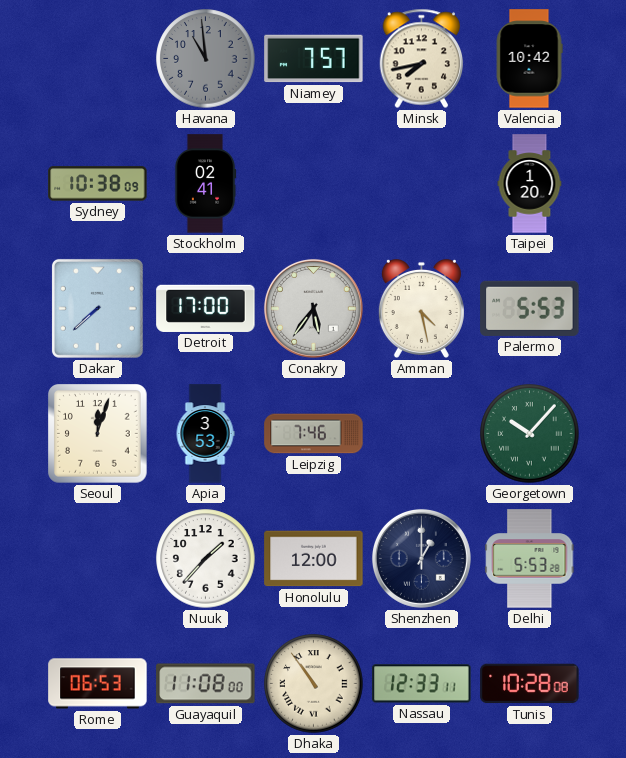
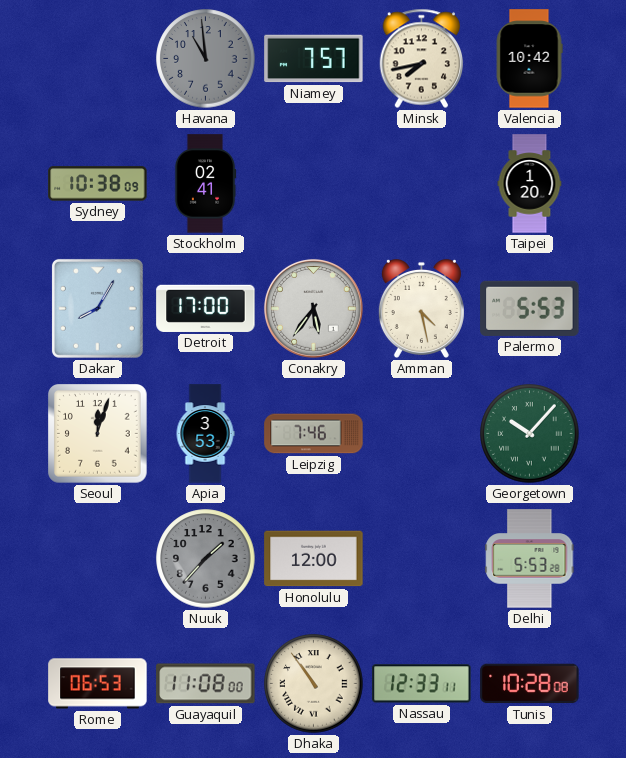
Dakar: 7:38 -> 8:05 (97, 308)
Nuuk dial: white -> grey (206, 559)
Shenzhen: 1:00 -> none (421, 558)
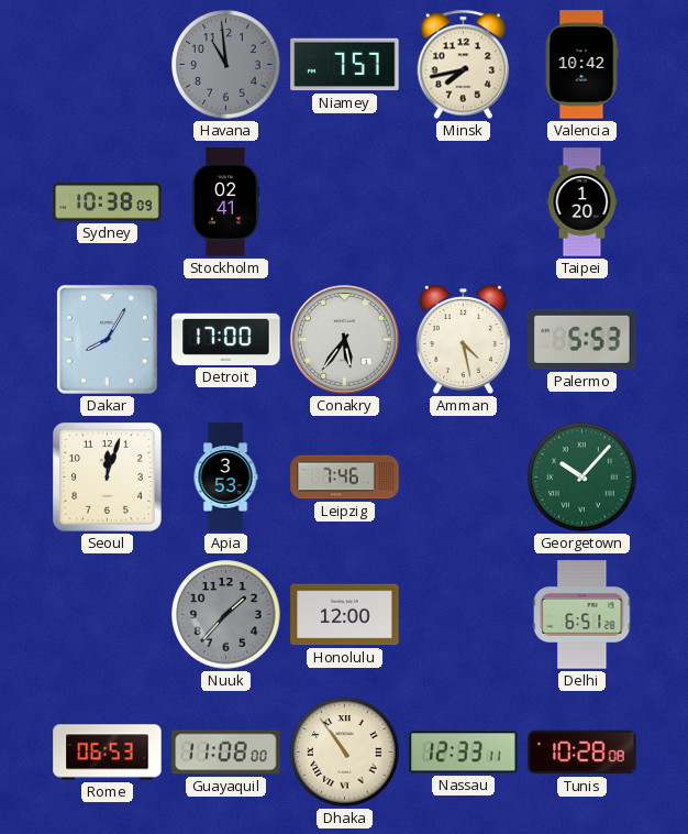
Delhi: 5:53 -> 6:51 (582, 615)
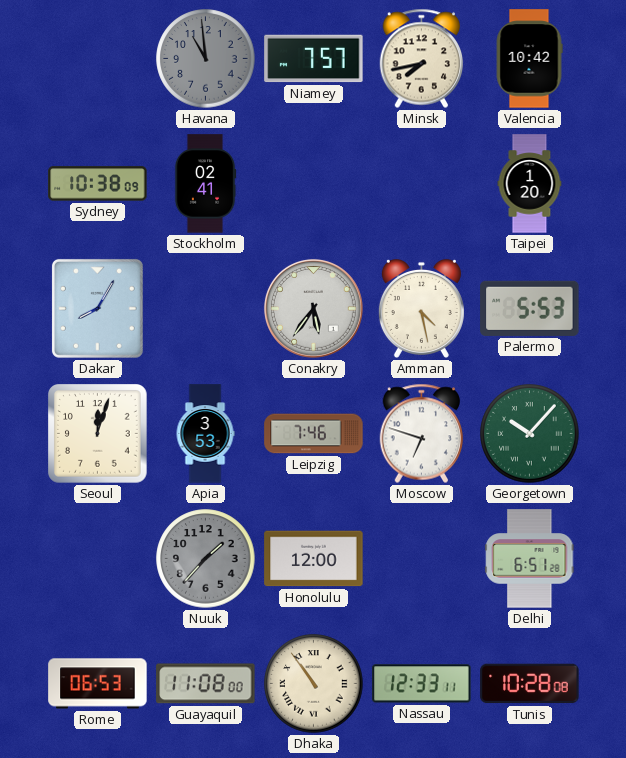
Detroit: 17:00 -> none (226, 339)
Moscow: none -> 6:48 (422, 434)
